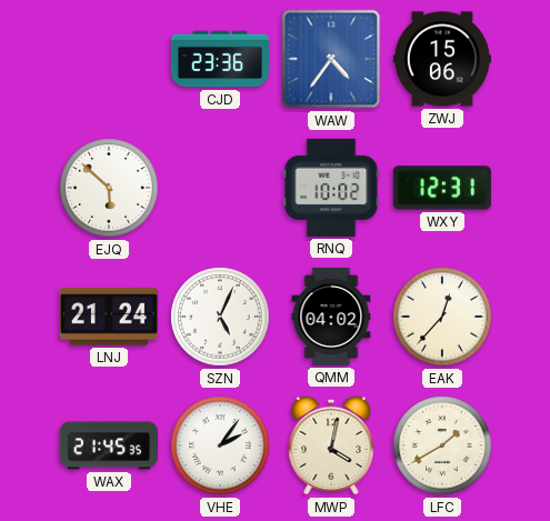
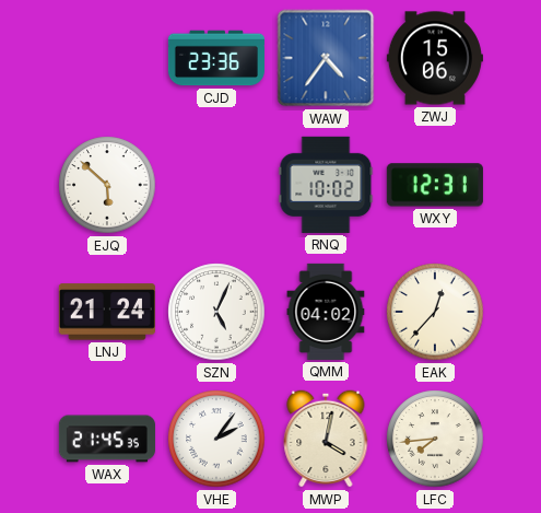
LFC: 1:40 -> 7:44 (435, 439)
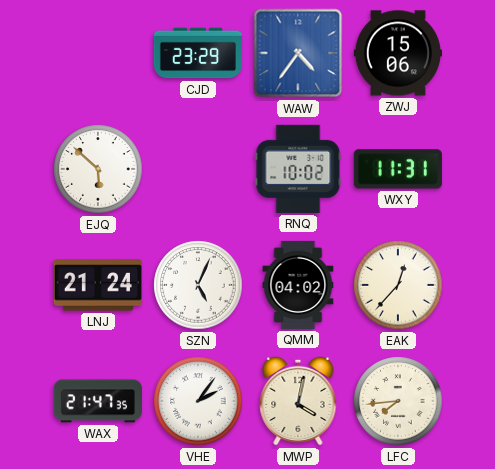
CJD: 23:36 -> 23:29 (198, 53)
WXY: 12:31 -> 11:31 (398, 169)
WAX: 21:45 -> 21:47 (98, 401)
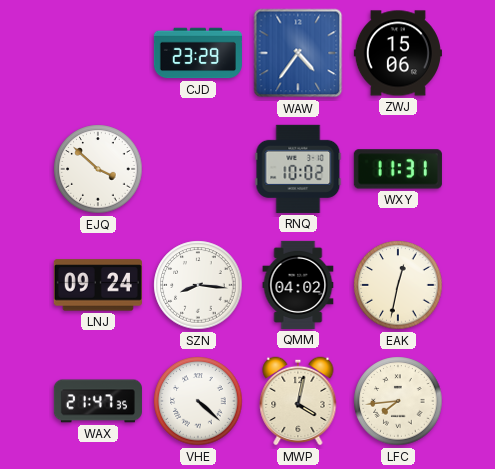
EJQ: 5:52 -> 3:52 (98, 169)
LNJ: 21:24 -> 09:24 (98, 285)
SZN: 5:04 -> 8:16 (198, 285)
EAK: 12:37 -> 12:32 (398, 285)
VHE: 2:06 -> 4:22 (198, 401)
